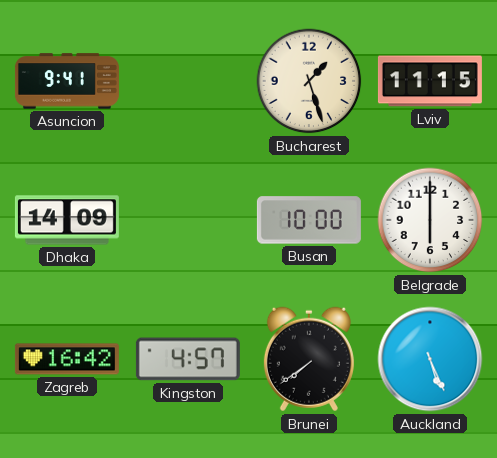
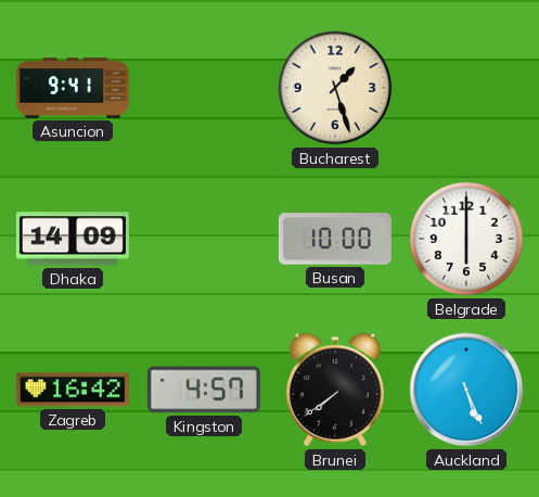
Lviv: 11:15 -> none (430, 81)
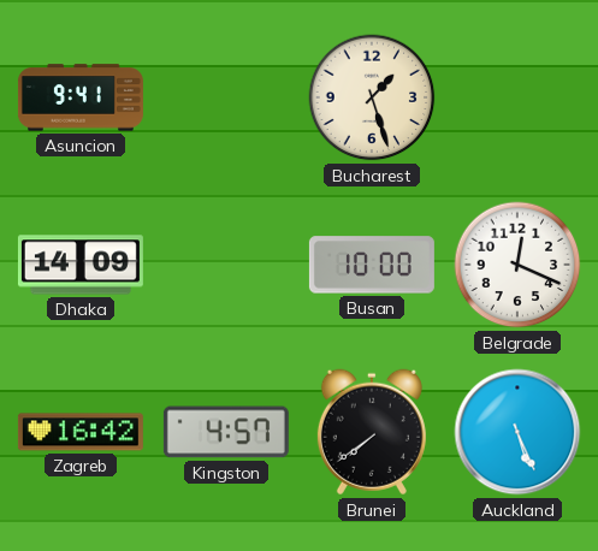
Belgrade: 6:00 -> 12:19 (517, 265)
